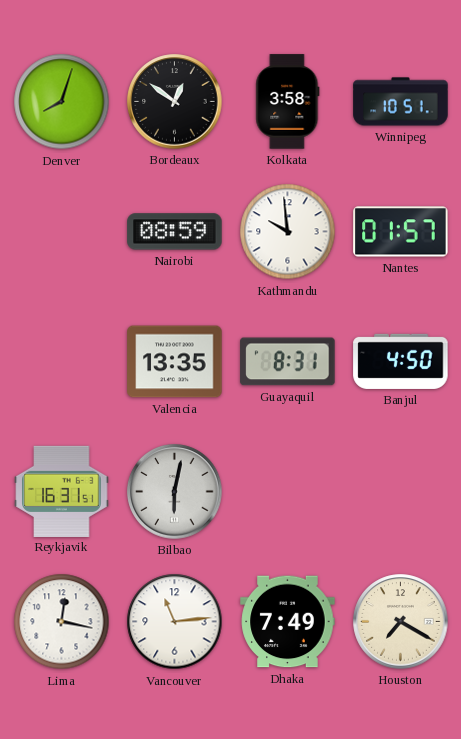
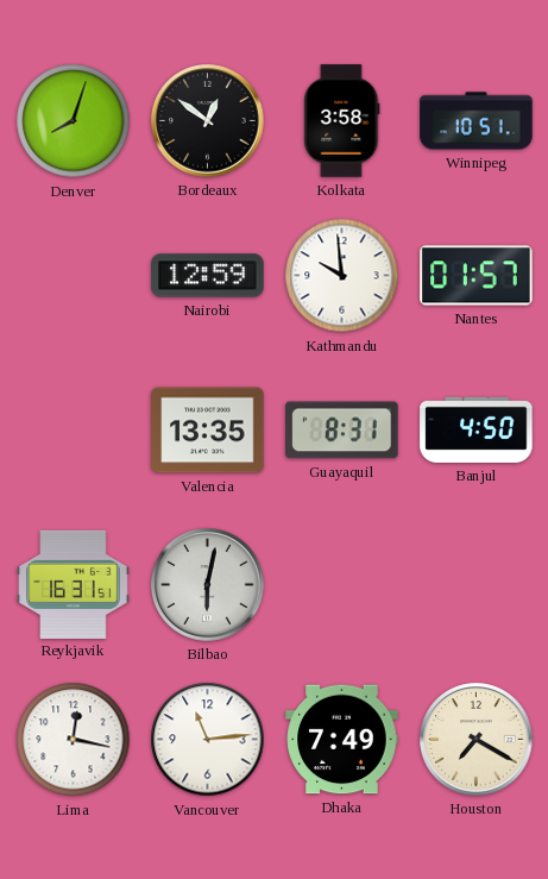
Nairobi: 08:59 -> 12:59 (208, 276)
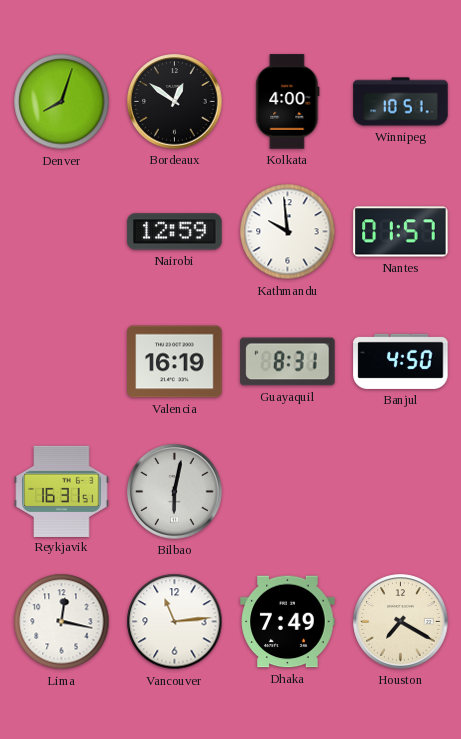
Kolkata: 3:58 -> 4:00 (288, 102)
Valencia: 13:35 -> 16:19 (175, 362)
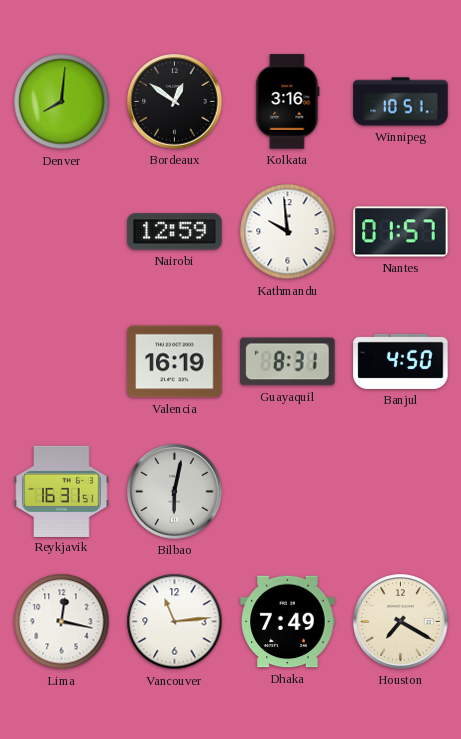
Denver: 8:03 -> 8:01 (62, 102)
Kolkata: 4:00 -> 3:16 (288, 102)
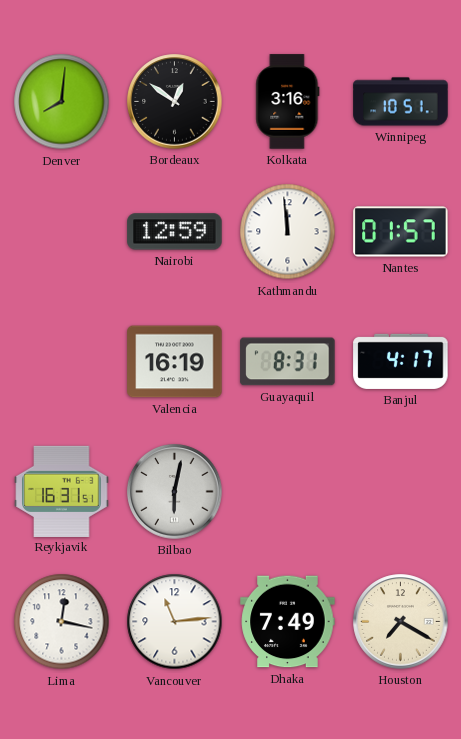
Kathmandu: 9:59 -> 11:59 (288, 232)
Banjul: 4:50 -> 4:17 (401, 361)
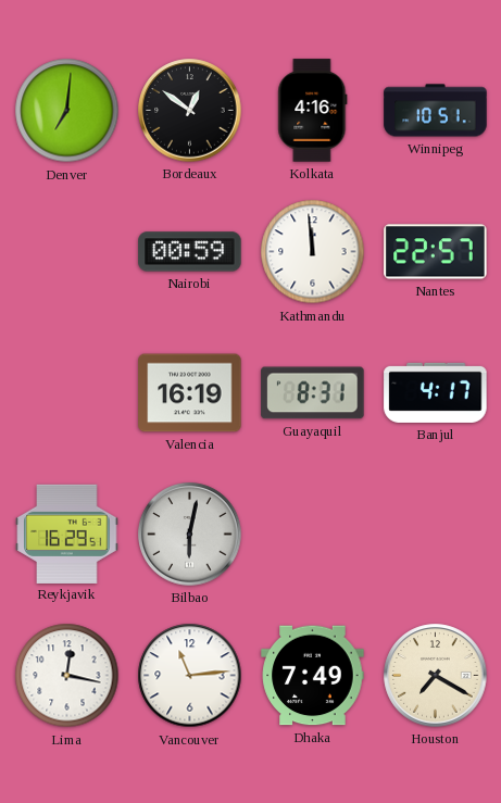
Denver: 8:01 -> 7:01 (67, 111)
Kolkata: 3:16 -> 4:16 (313, 111)
Nairobi: 12:59 -> 00:59 (190, 252)
Nantes: 01:57 -> 22:57 (436, 252)
Reykjavik: 16:31 -> 16:29 (67, 534)
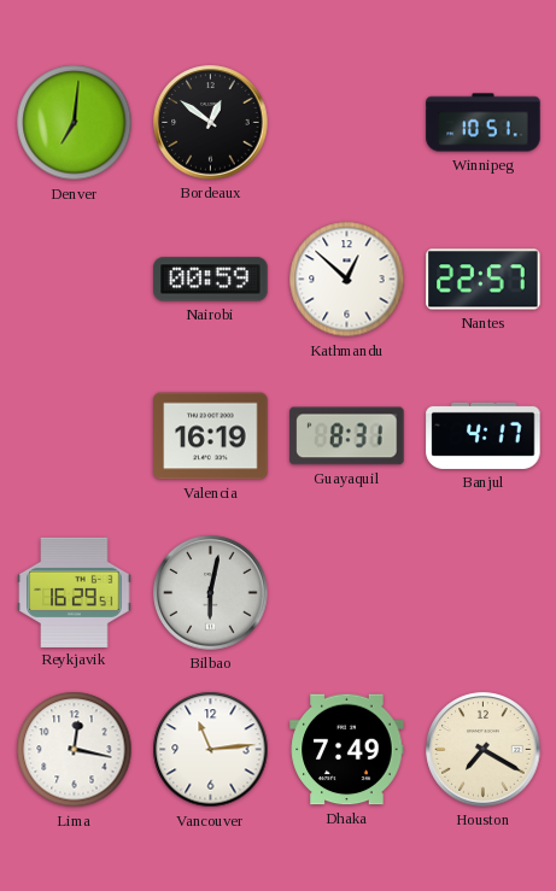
Kolkata: 4:16 -> none (313, 111)
Kathmandu: 11:59 -> 12:52 (347, 280)
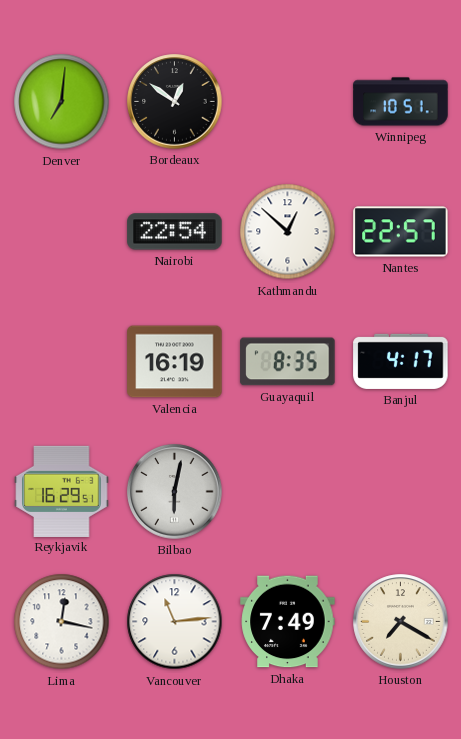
Nairobi: 00:59 -> 22:54 (175, 232)
Guayaquil: 8:31 -> 8:35 (288, 362)
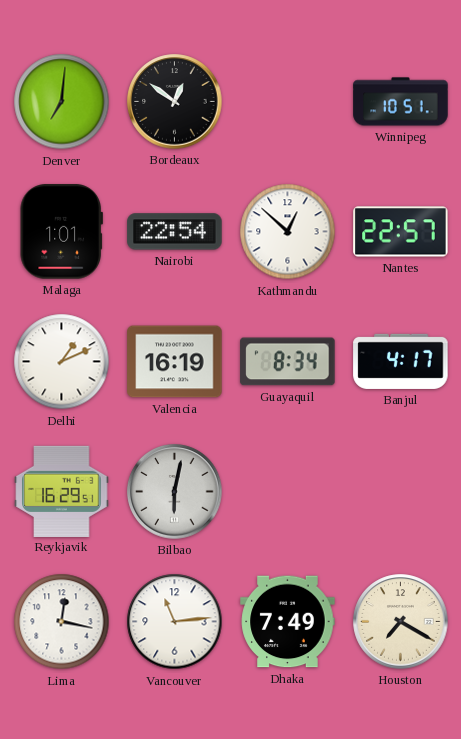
Malaga: none -> 1:01 (61, 232)
Delhi: none -> 1:11 (62, 362)
Guayaquil: 8:35 -> 8:34 (288, 362)
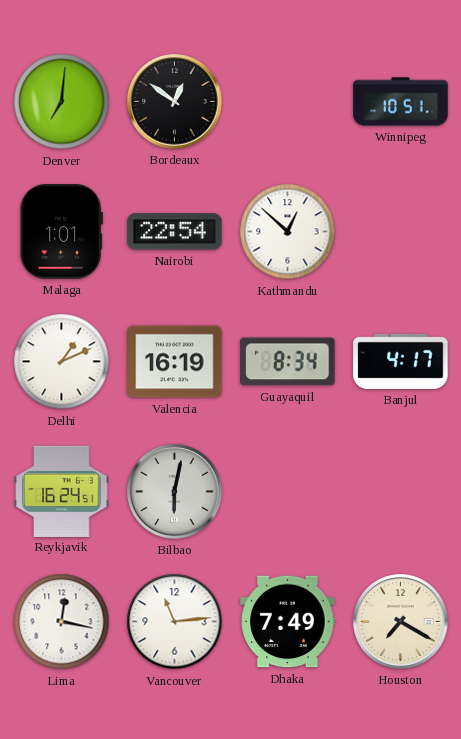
Nantes: 22:57 -> none (401, 232)
Reykjavik: 16:29 -> 16:24 (62, 491)
